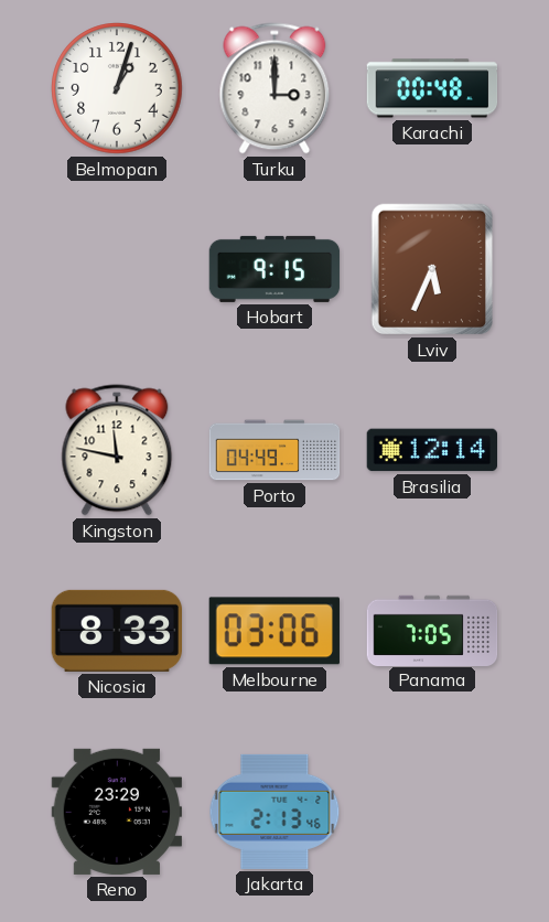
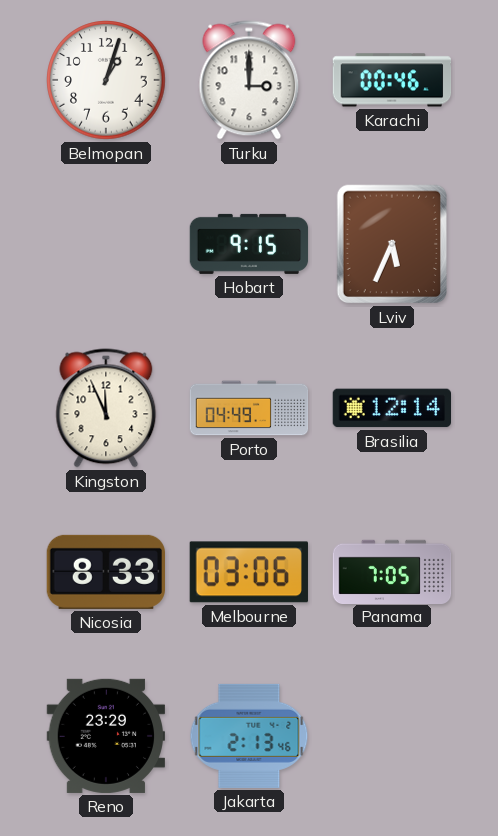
Karachi: 00:48 -> 00:46 (392, 80)
Kingston: 11:47 -> 11:56 (106, 408)
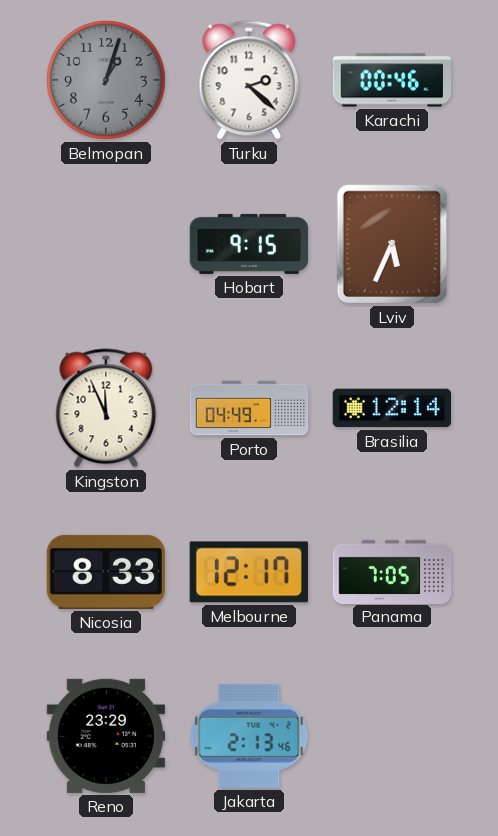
Belmopan dial: white -> grey (106, 80)
Turku: 3:00 -> 2:22 (249, 80)
Melbourne: 03:06 -> 12:17 (249, 572)
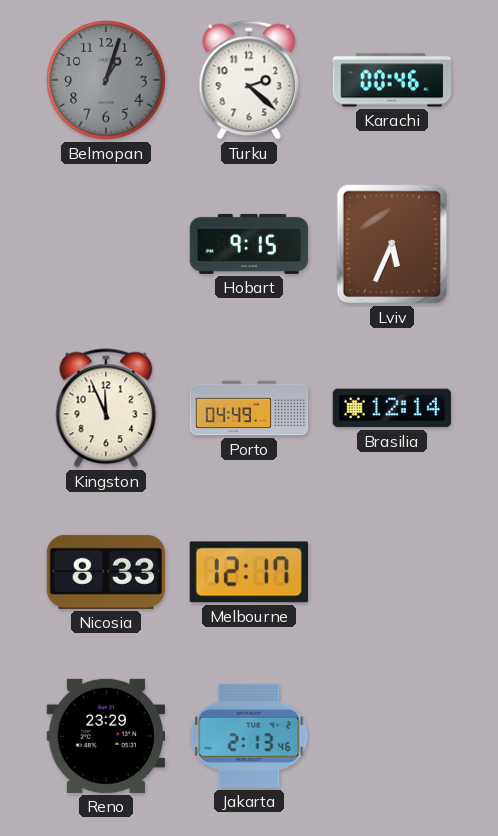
Panama: 7:05 -> none (392, 571)
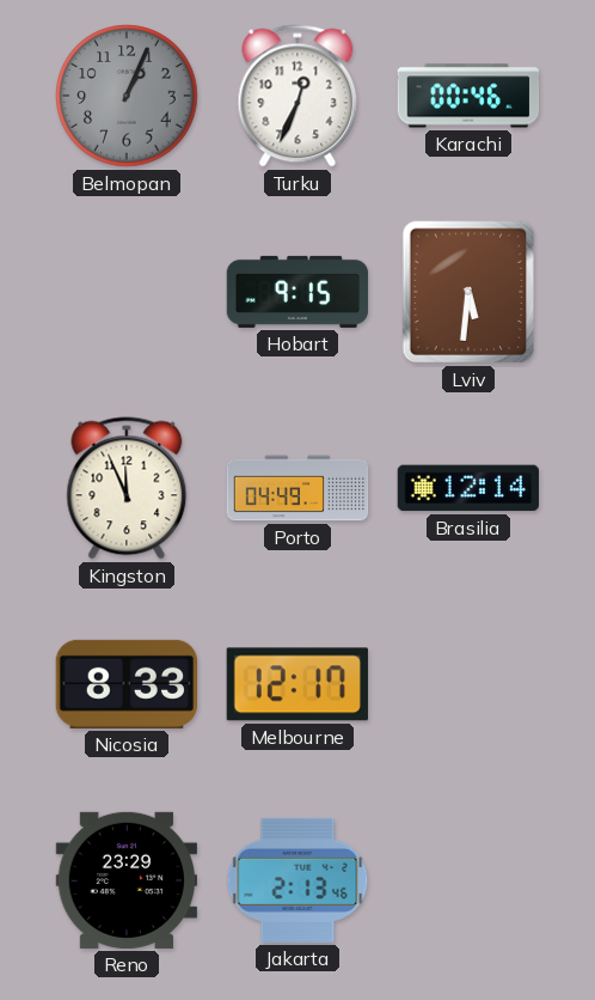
Belmopan: 1:03 -> 1:04 (127, 96)
Turku: 2:22 -> 12:34 (297, 96)
Lviv: 5:34 -> 5:31 (468, 292)
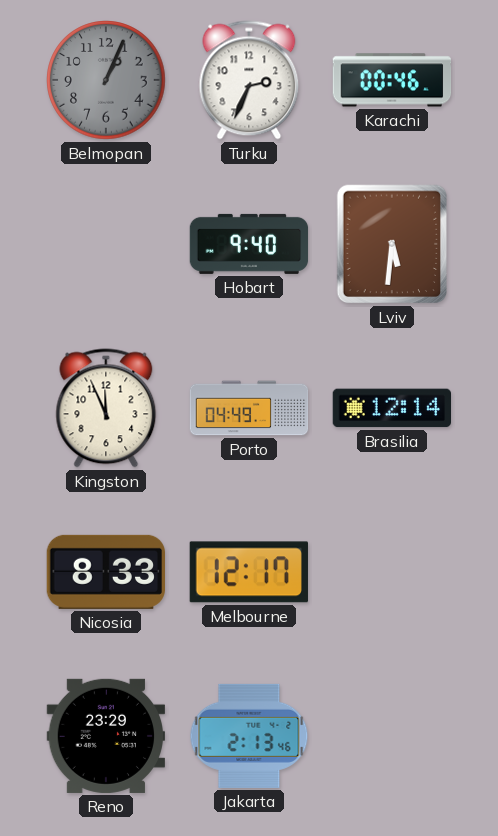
Turku: 12:34 -> 2:34 (249, 80)
Hobart: 9:15 -> 9:40 (249, 244)
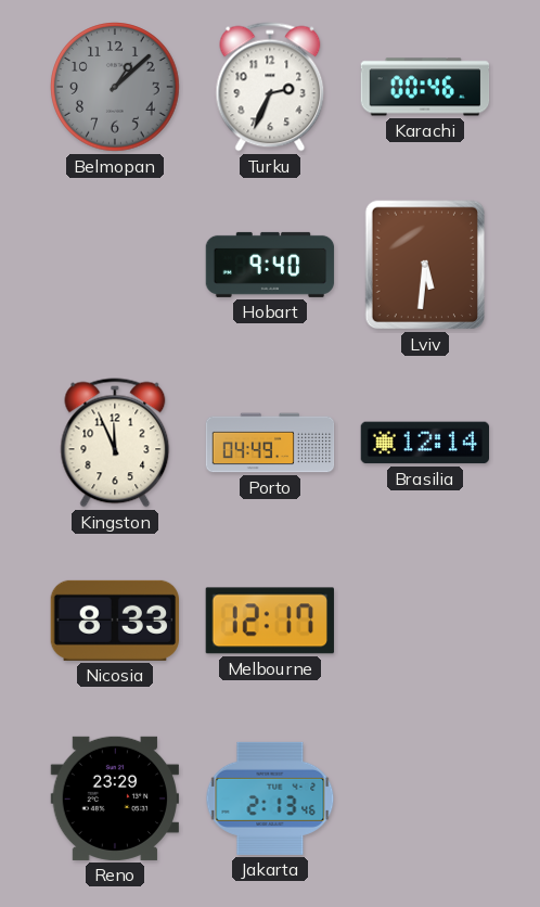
Belmopan: 1:04 -> 1:08 (115, 87)
